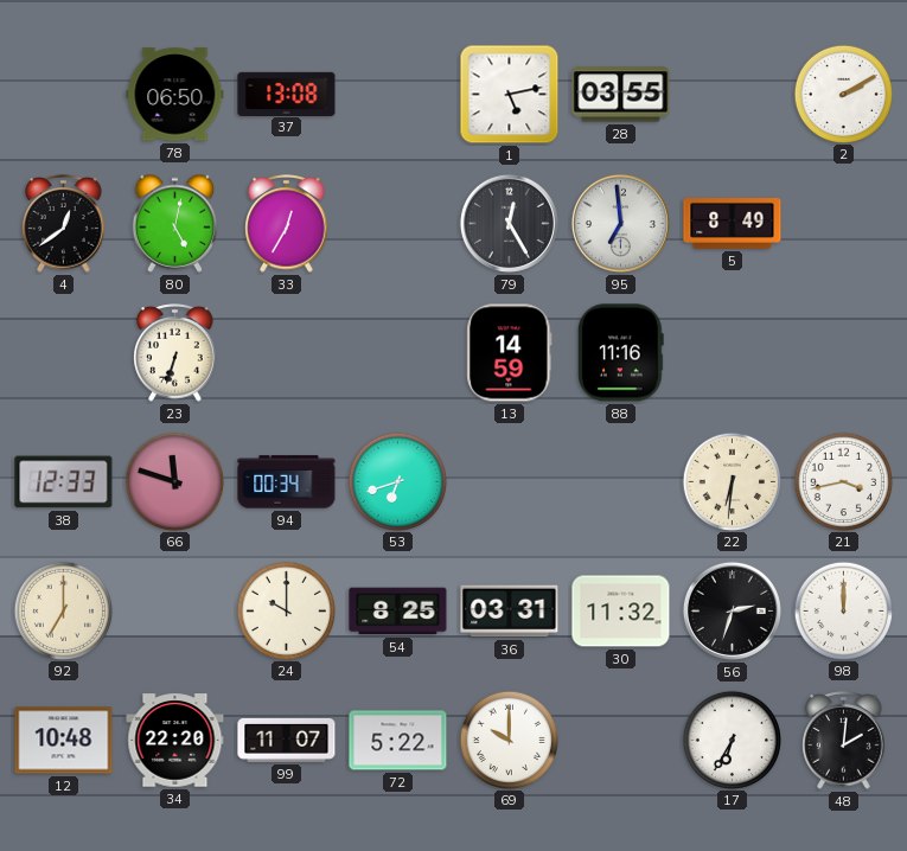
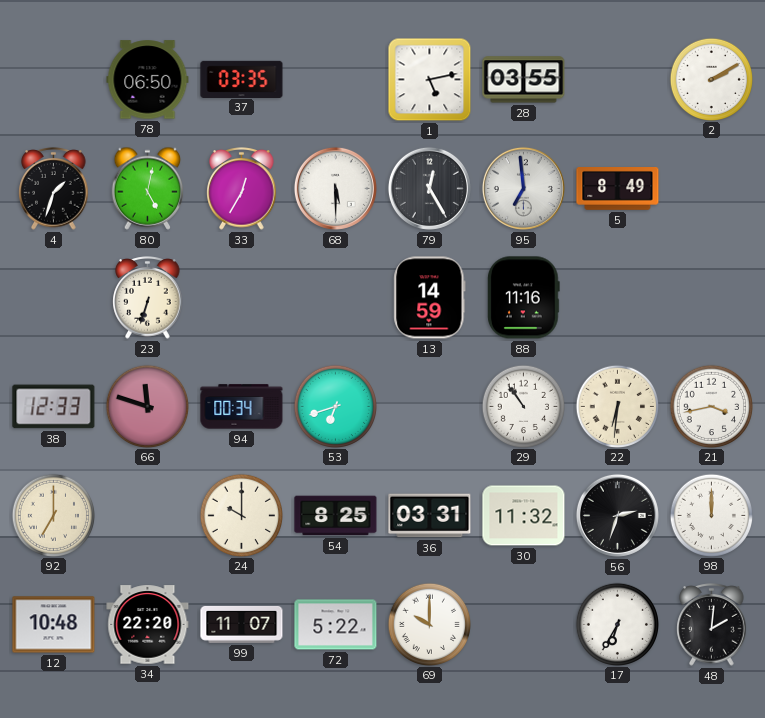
37: 13:08 -> 03:35 (242, 79)
4: 12:39 -> 1:33 (54, 189)
68: none -> 5:30 (335, 188)
29: none -> 10:54 (523, 406)
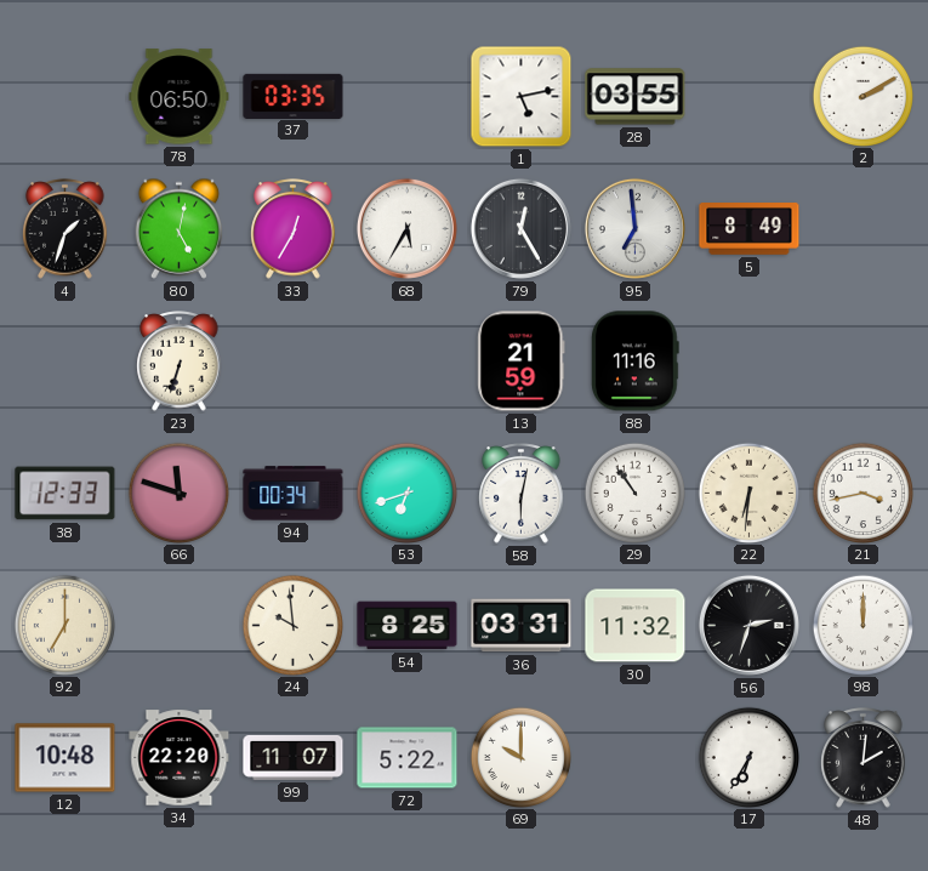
68: 5:30 -> 5:35 (406, 228)
13: 14:59 -> 21:59 (522, 362)
58: none -> 6:02 (522, 494)
24: 10:00 -> 9:59 (292, 625)
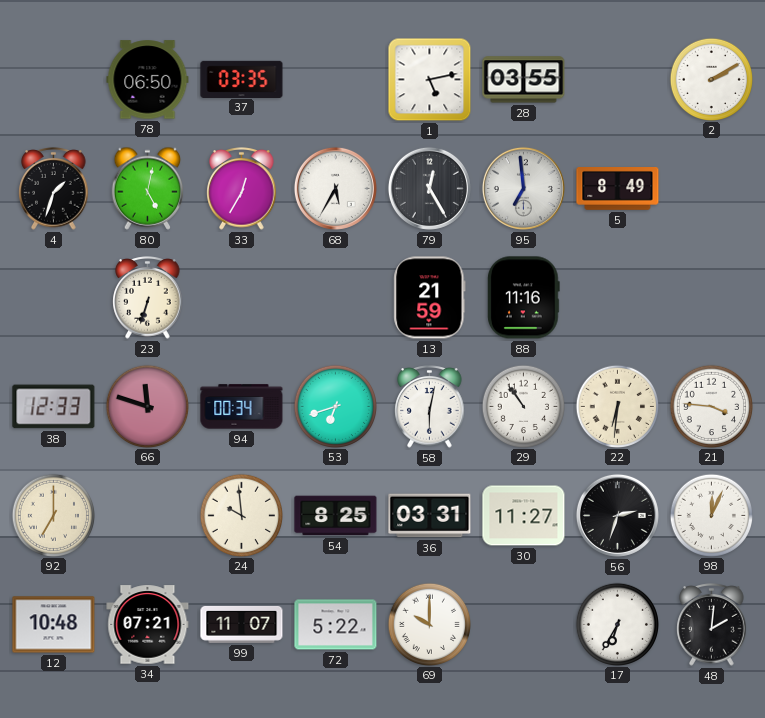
21: 3:43 -> 3:46 (711, 406)
30: 11:32 -> 11:27 (524, 516)
98: 12:00 -> 12:04 (711, 515)
34: 22:20 -> 07:21 (148, 625)
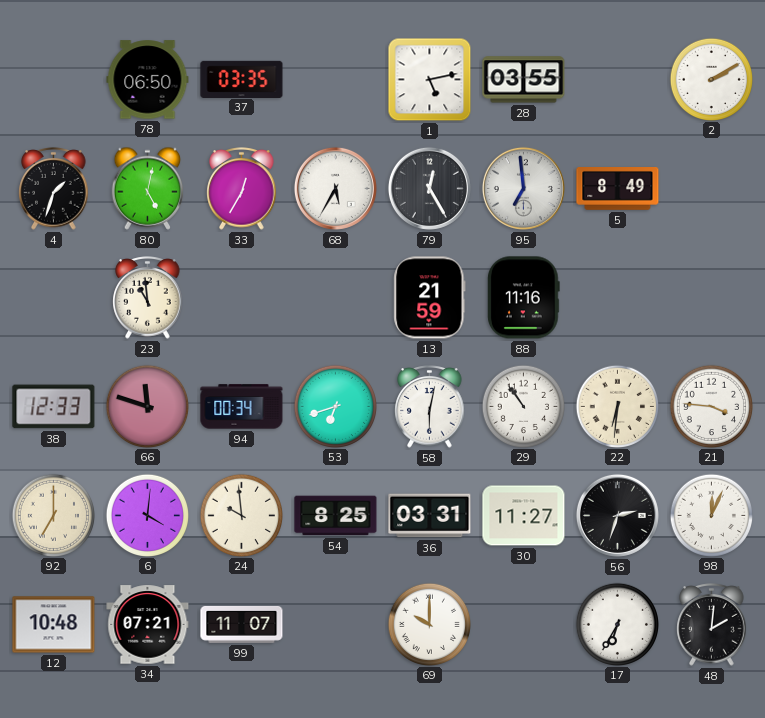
23: 6:33 -> 10:59 (148, 298)
6: none -> 4:01 (147, 515)
72: 5:22 -> none (336, 625)
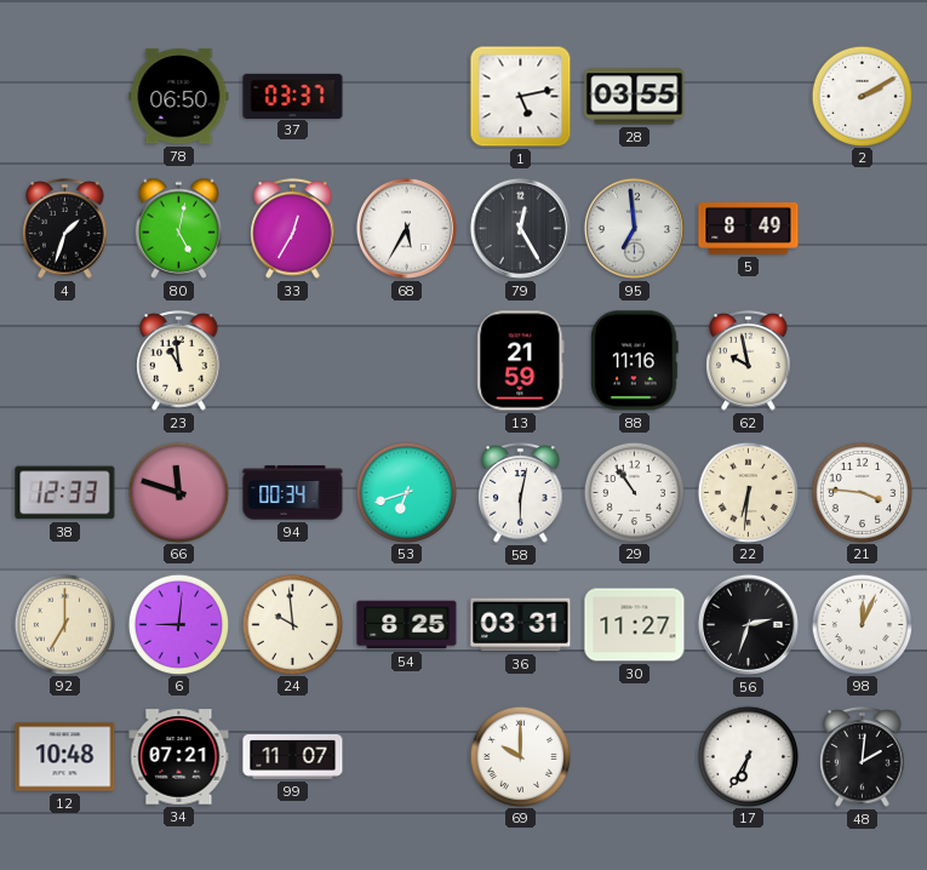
37: 03:35 -> 03:37 (293, 96)
62: none -> 9:58 (749, 361)
6: 4:01 -> 9:01 (178, 624)
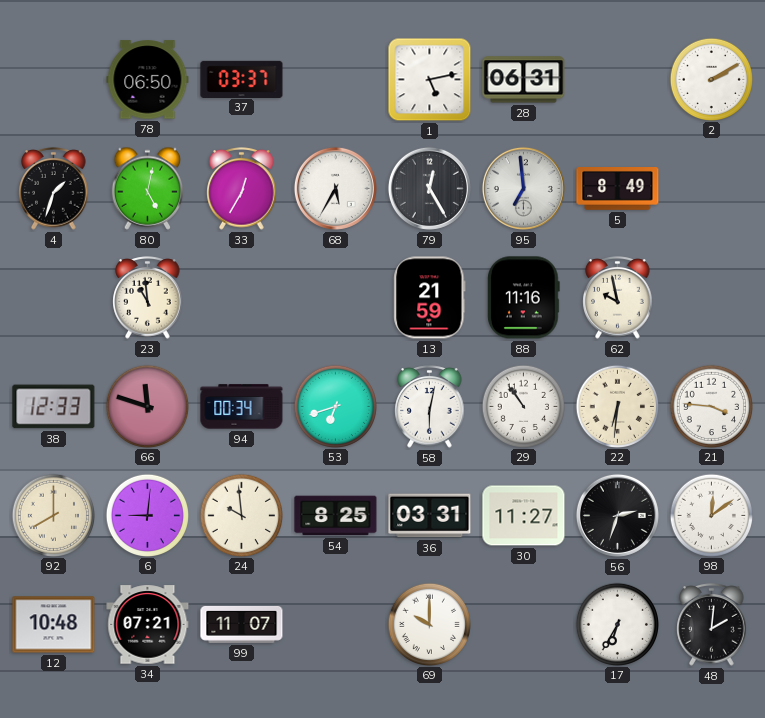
28: 03:55 -> 06:31 (524, 80)
92: 7:00 -> 8:00 (53, 515)
98: 12:04 -> 12:09 (711, 515)
